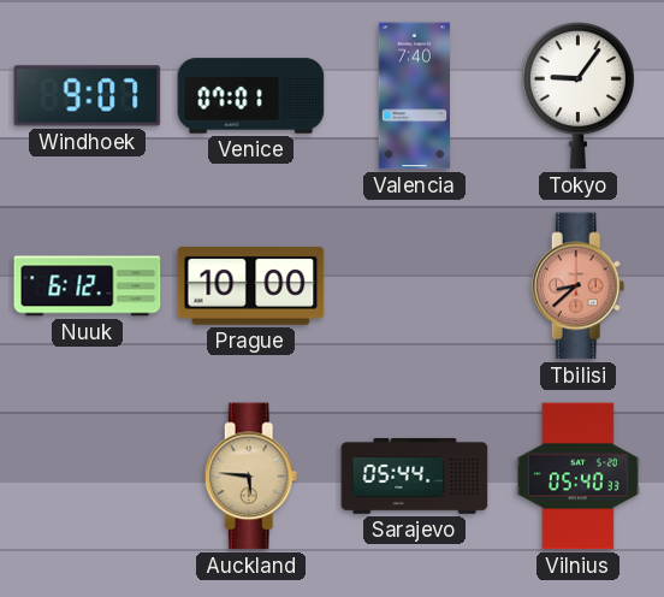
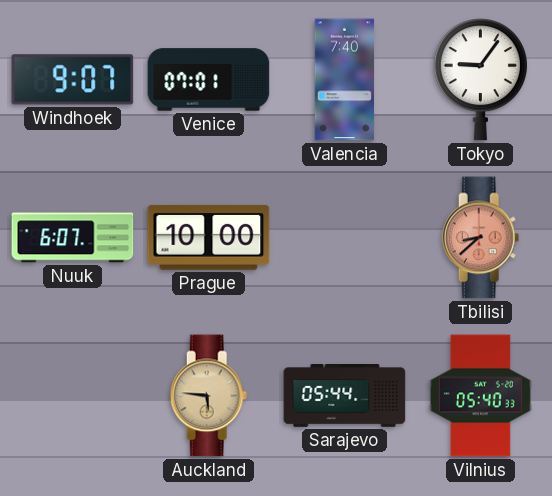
Nuuk: 6:12 -> 6:07 (73, 238)
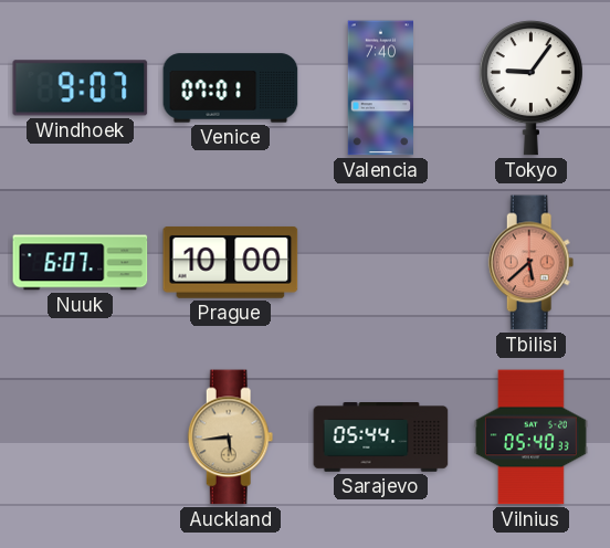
Tbilisi: 8:38 -> 5:38 (532, 263)
Auckland: 5:46 -> 5:44 (231, 438)
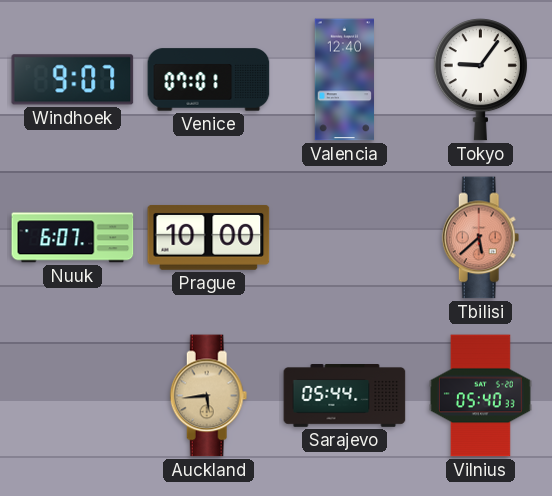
Valencia: 7:40 -> 12:40 (344, 80)
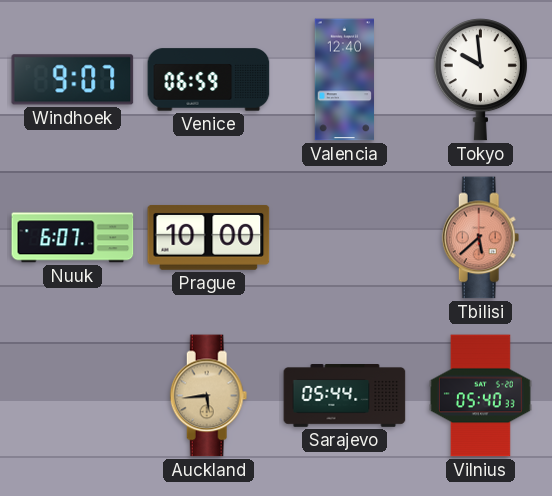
Venice: 07:01 -> 06:59 (209, 80)
Tokyo: 9:06 -> 9:59 (480, 80)
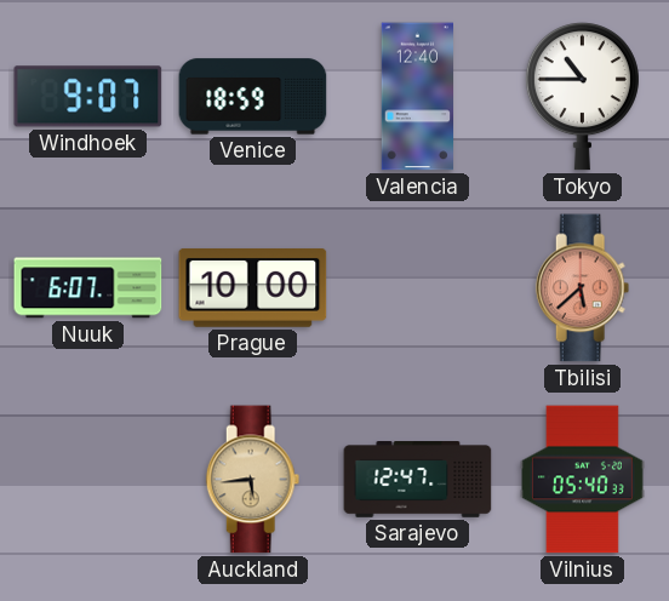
Venice: 06:59 -> 18:59 (253, 97)
Tokyo: 9:59 -> 10:45 (582, 97)
Sarajevo: 05:44 -> 12:47 (418, 480)
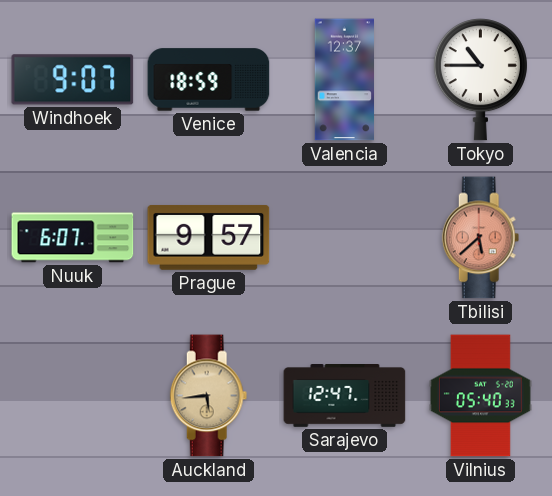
Valencia: 12:40 -> 12:37 (344, 80)
Prague: 10:00 -> 9:57 (209, 237)
